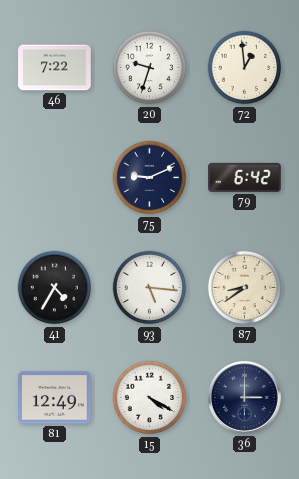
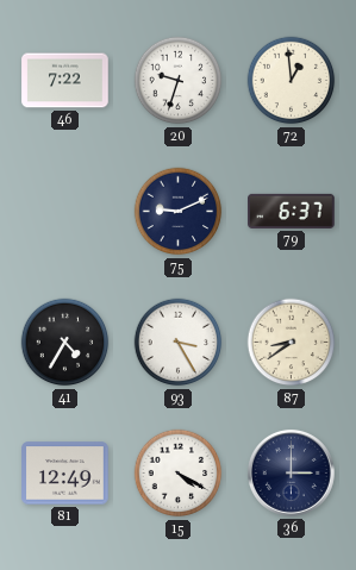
79: 6:42 -> 6:37 (292, 211)
93: 5:16 -> 3:25 (179, 343)
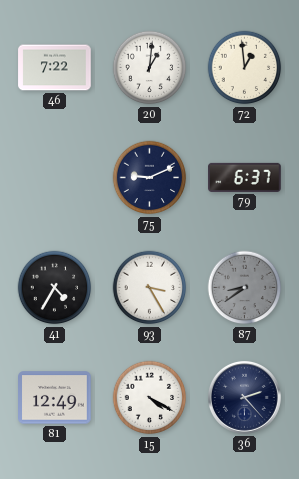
20: 9:33 -> 1:01 (150, 68)
87 dial: cream -> grey (245, 288)
36: 3:00 -> 2:23 (244, 397)
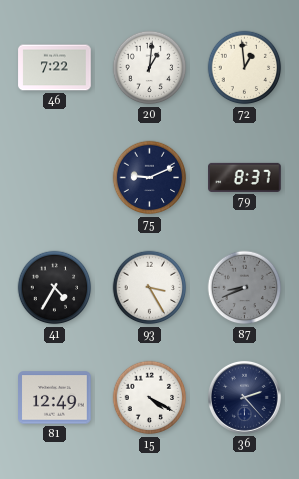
79: 6:37 -> 8:37 (245, 177)
87: 8:39 -> 8:41 (245, 288)
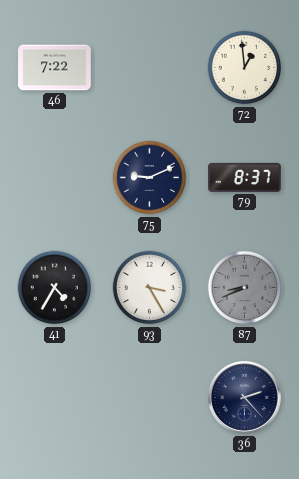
20: 1:01 -> none (150, 68)
81: 12:49 -> none (55, 398)
15: 4:20 -> none (150, 398)
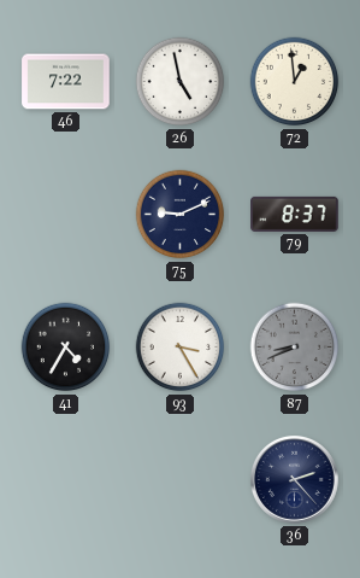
26: none -> 4:58 (181, 82)
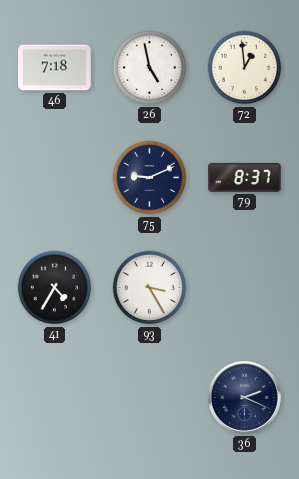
46: 7:22 -> 7:18 (55, 68)
87: 8:41 -> none (295, 348)
36: 2:23 -> 2:19 (244, 397)
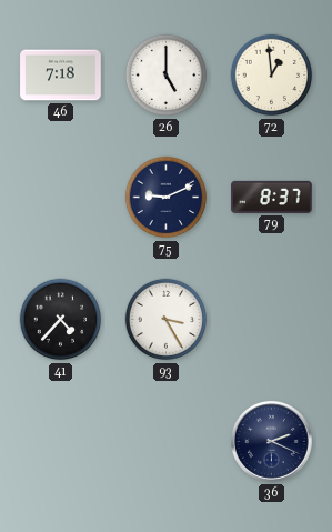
26: 4:58 -> 5:00 (167, 76)
41: 4:35 -> 4:37 (61, 320)
